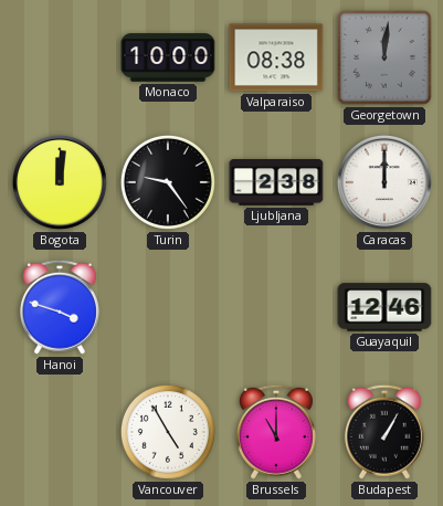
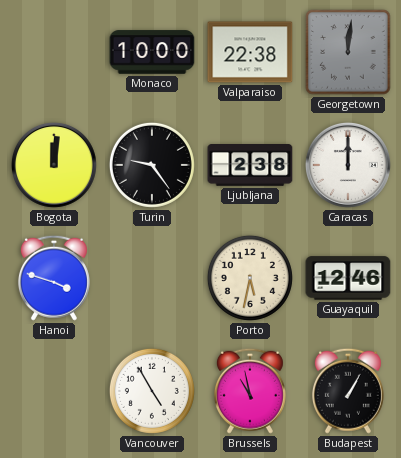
Valparaiso: 08:38 -> 22:38 (250, 52)
Porto: none -> 5:32 (250, 278)
Brussels: 11:00 -> 10:58 (250, 391)
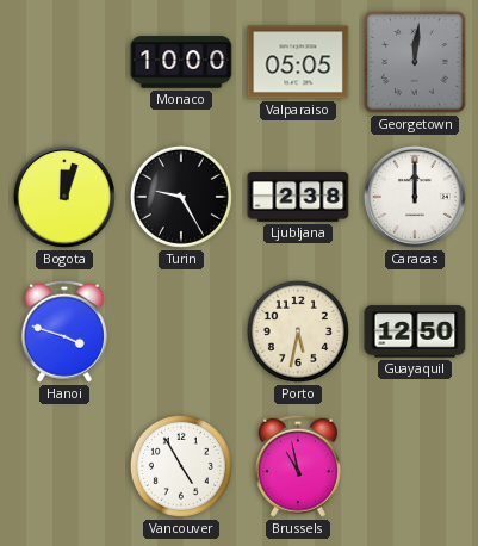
Valparaiso: 22:38 -> 05:05 (298, 62)
Bogota: 12:01 -> 12:03 (64, 197)
Turin: 9:24 -> 9:25 (181, 197)
Guayaquil: 12:46 -> 12:50 (415, 331)
Budapest: 1:05 -> none (348, 391)
